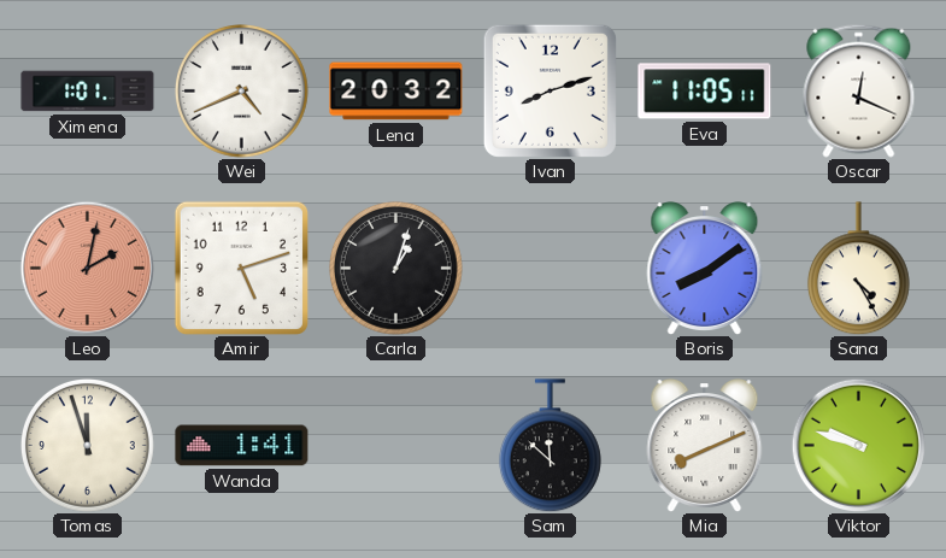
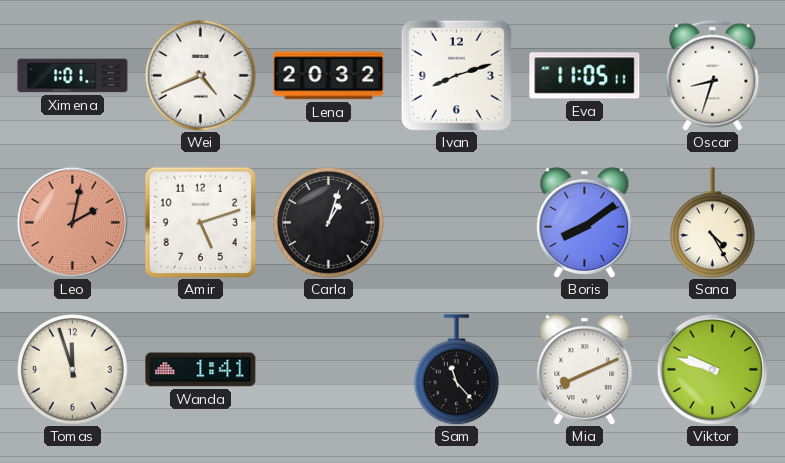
Oscar: 12:19 -> 8:33 (713, 75)
Sam: 11:52 -> 11:23 (456, 370)
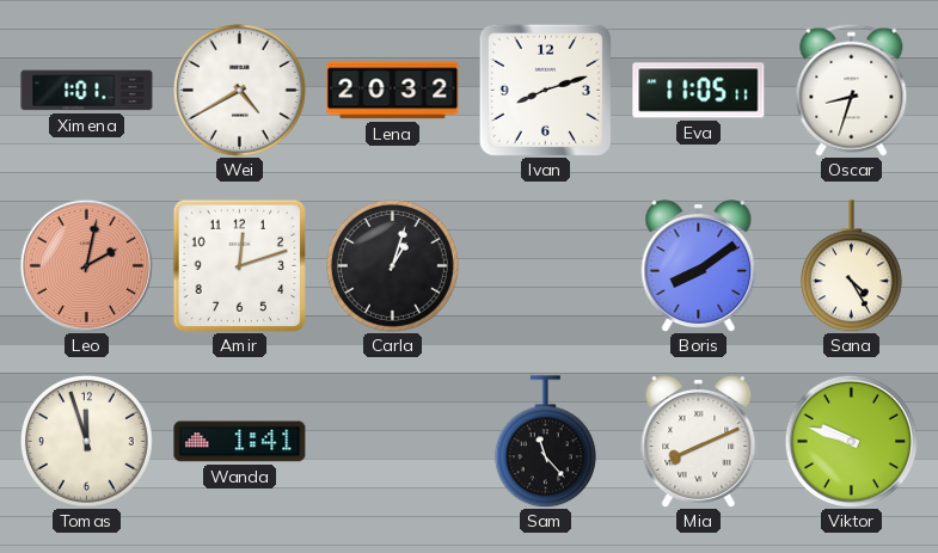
Wei: 4:41 -> 4:40 (240, 91)
Amir: 5:12 -> 12:12 (239, 265)
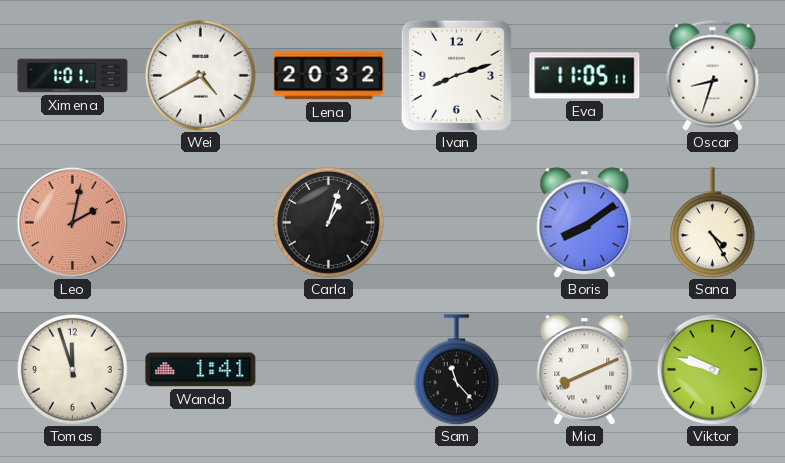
Amir: 12:12 -> none (239, 265)
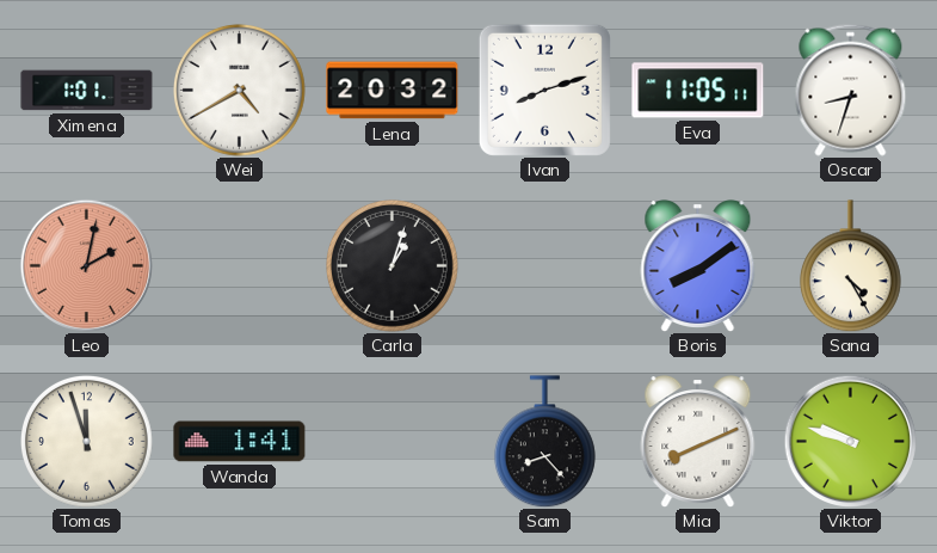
Sam: 11:23 -> 8:23 (544, 442)
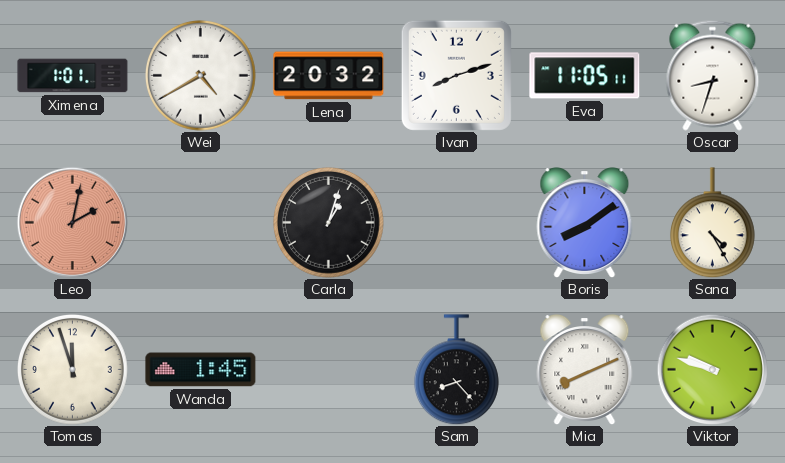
Wanda: 1:41 -> 1:45 (201, 370)
